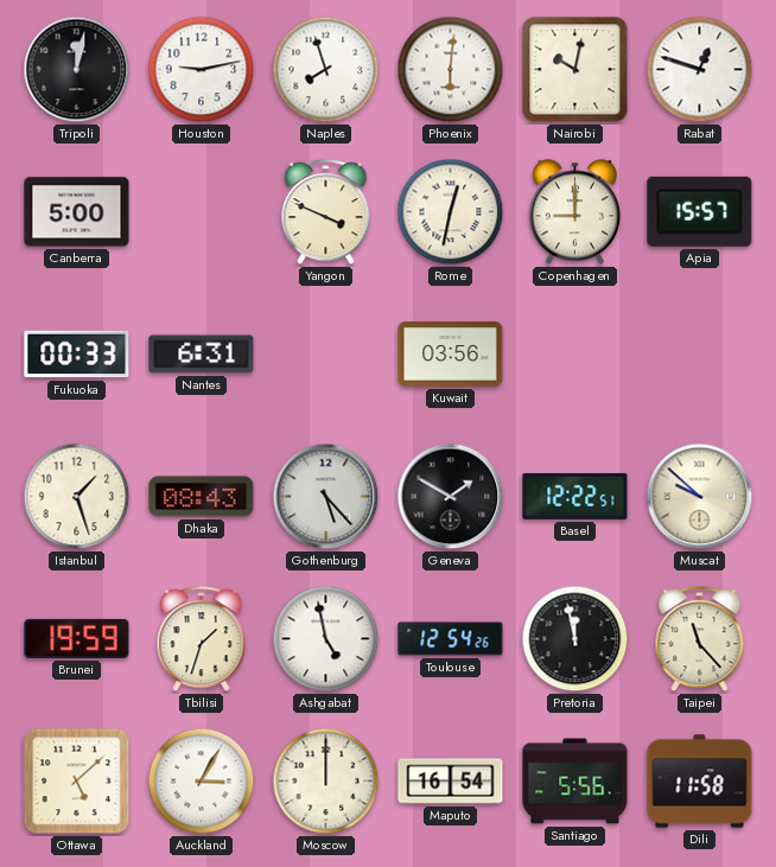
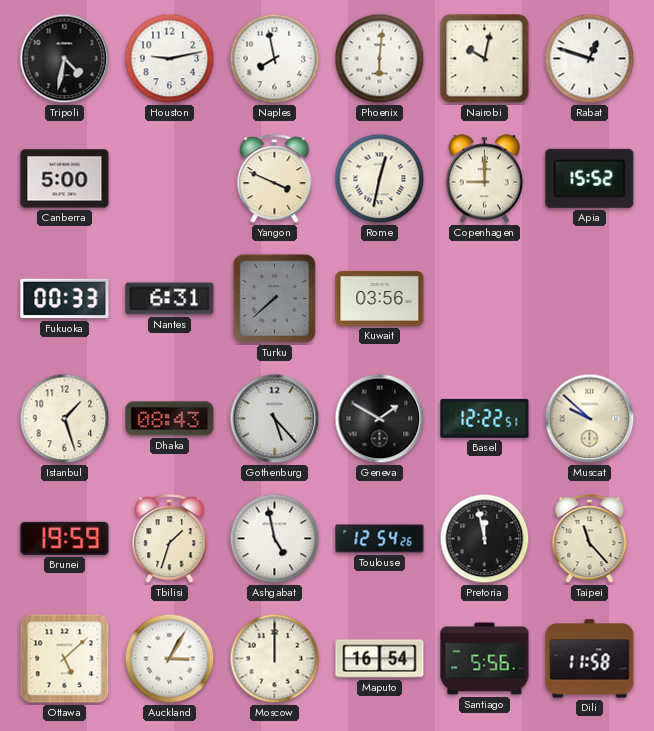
Tripoli: 12:02 -> 4:32 (65, 59)
Naples: 7:57 -> 7:58 (275, 59)
Apia: 15:57 -> 15:52 (590, 178)
Turku: none -> 7:38 (275, 299)
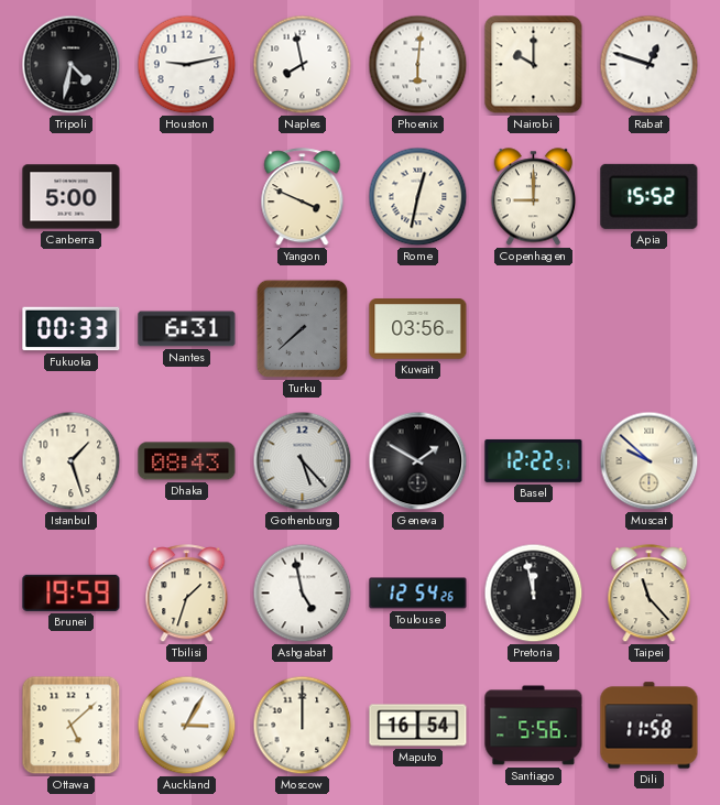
Nairobi: 10:02 -> 10:00 (534, 65)
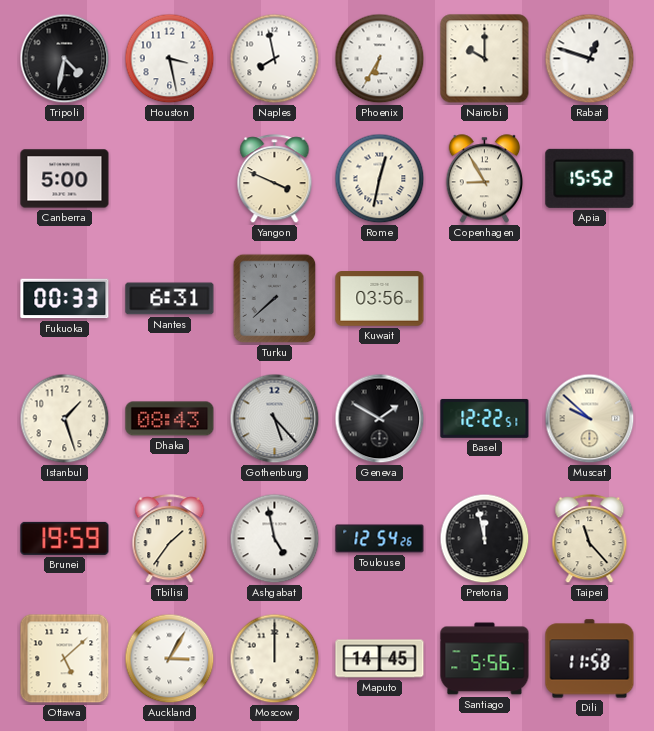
Houston: 9:13 -> 3:28 (170, 59)
Phoenix: 6:01 -> 6:35 (380, 59)
Copenhagen: 9:00 -> 8:55 (484, 179)
Tbilisi: 1:33 -> 1:36 (170, 539)
Maputo: 16:54 -> 14:45 (380, 659)
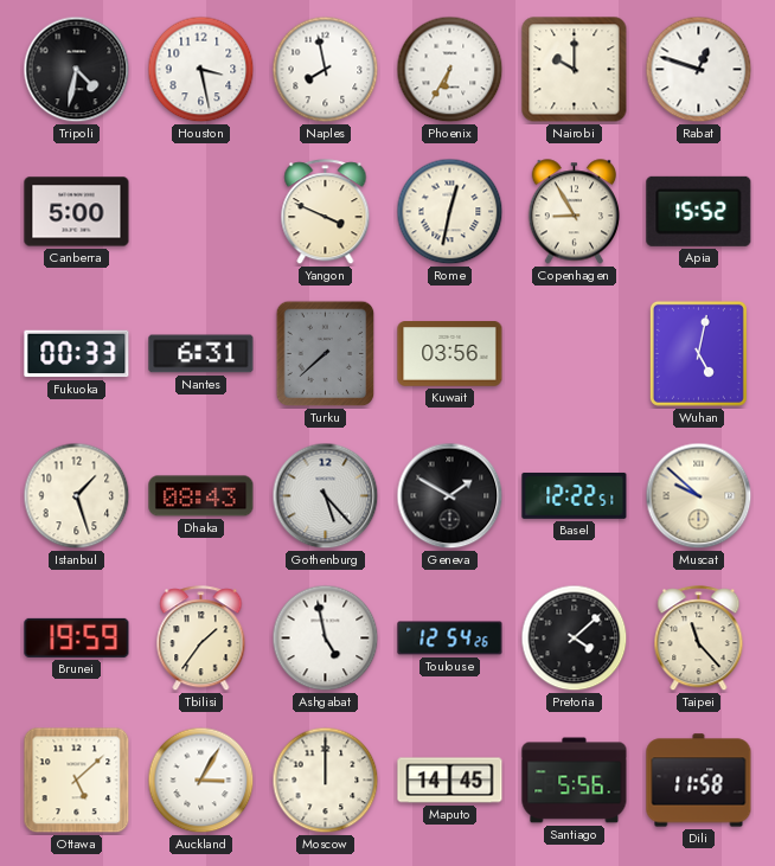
Wuhan: none -> 5:02 (698, 353)
Pretoria: 11:58 -> 4:08 (575, 639)
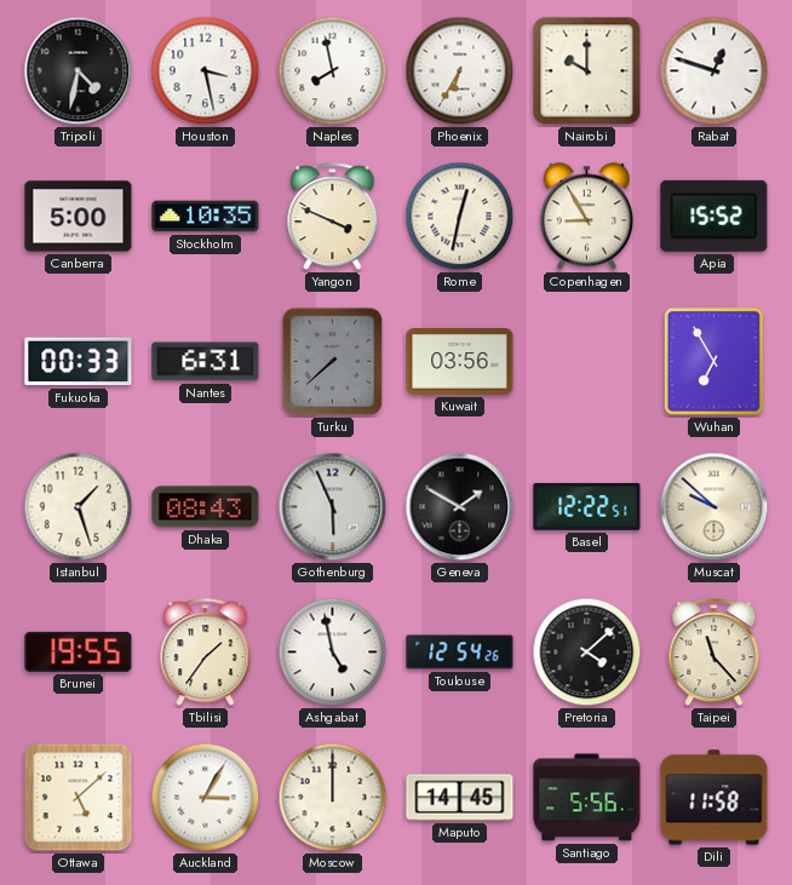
Stockholm: none -> 10:35 (206, 217)
Wuhan: 5:02 -> 6:55 (713, 361)
Gothenburg: 5:23 -> 5:56 (333, 507)
Brunei: 19:59 -> 19:55 (79, 651)
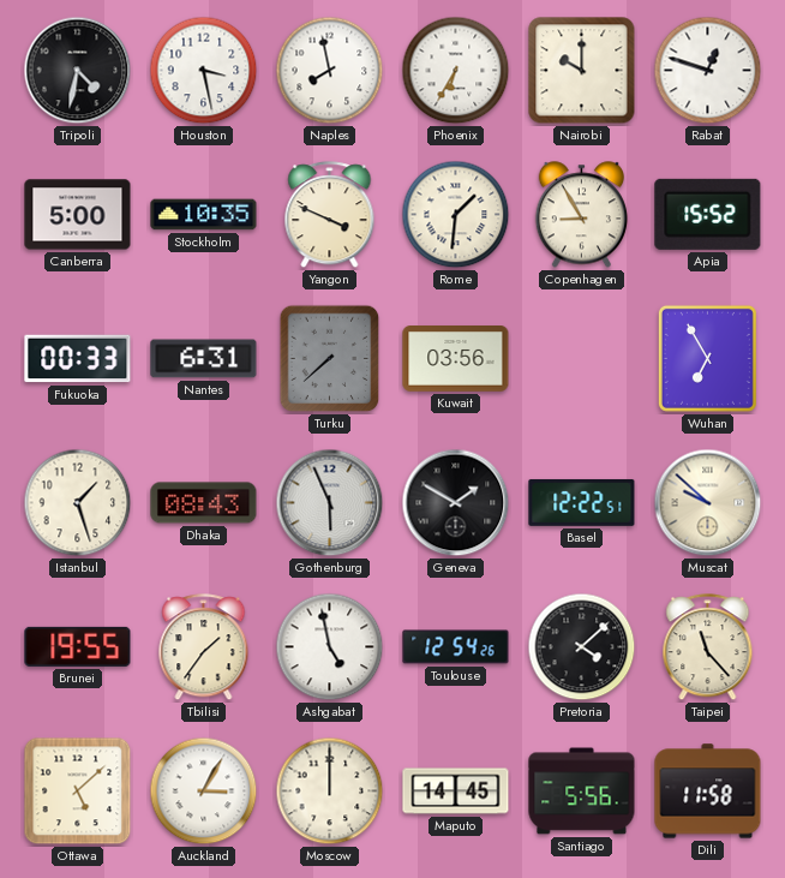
Rome: 12:32 -> 1:31 (456, 215)
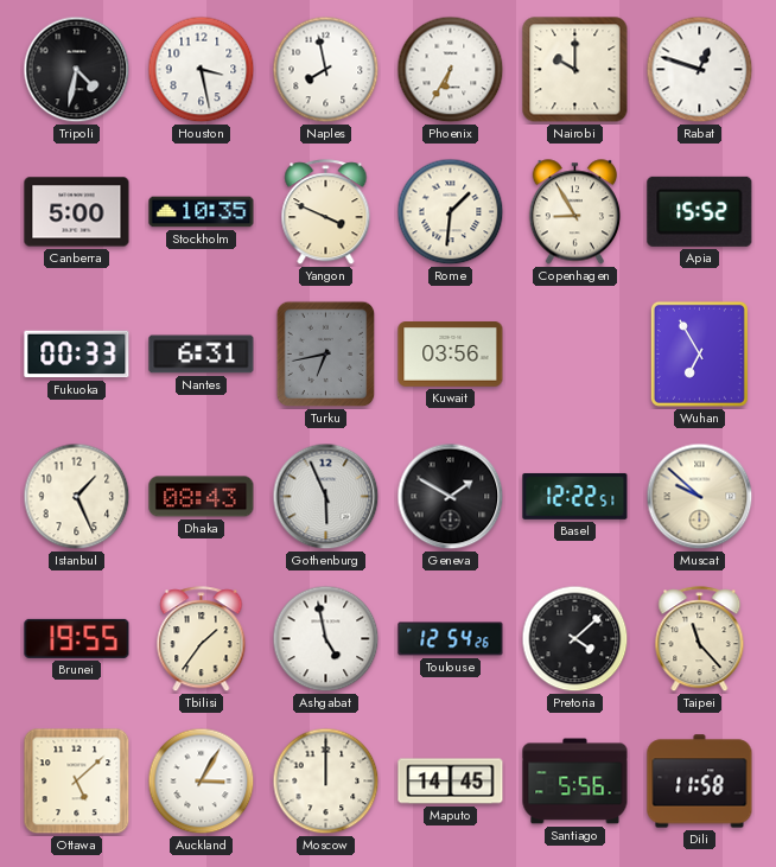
Turku: 7:38 -> 6:43 (326, 355)
Istanbul: 1:27 -> 1:26 (77, 497)
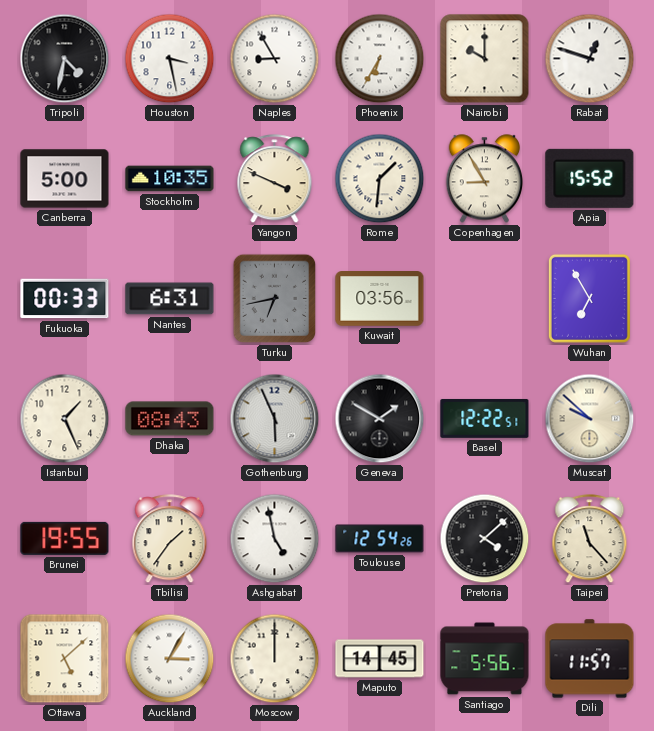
Naples: 7:58 -> 8:55 (275, 59)
Dili: 11:58 -> 11:57 (590, 659)
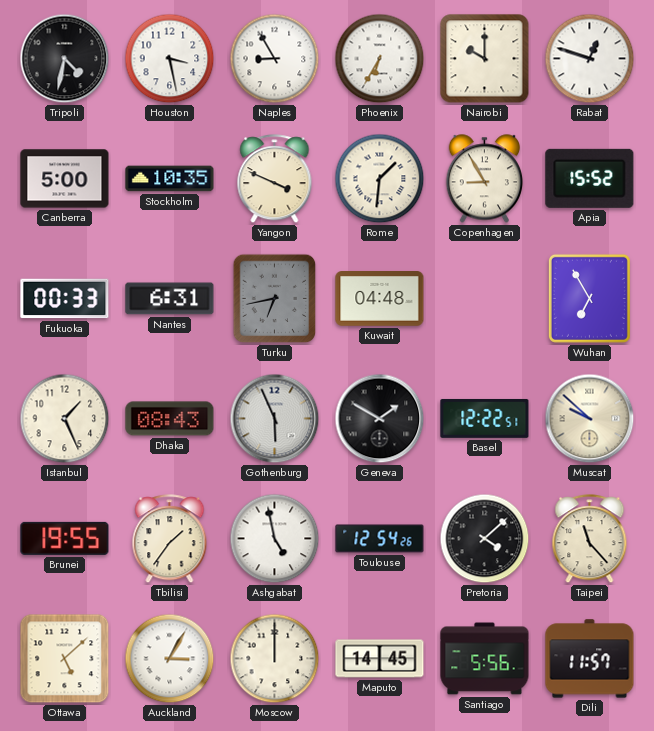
Kuwait: 03:56 -> 04:48 (380, 299)
